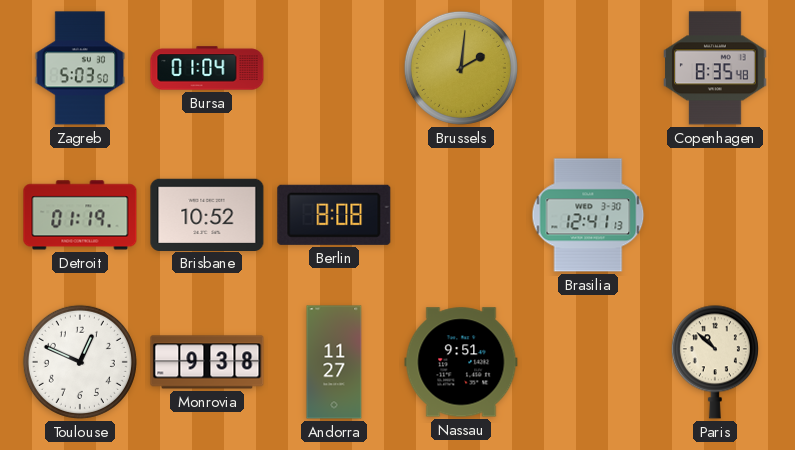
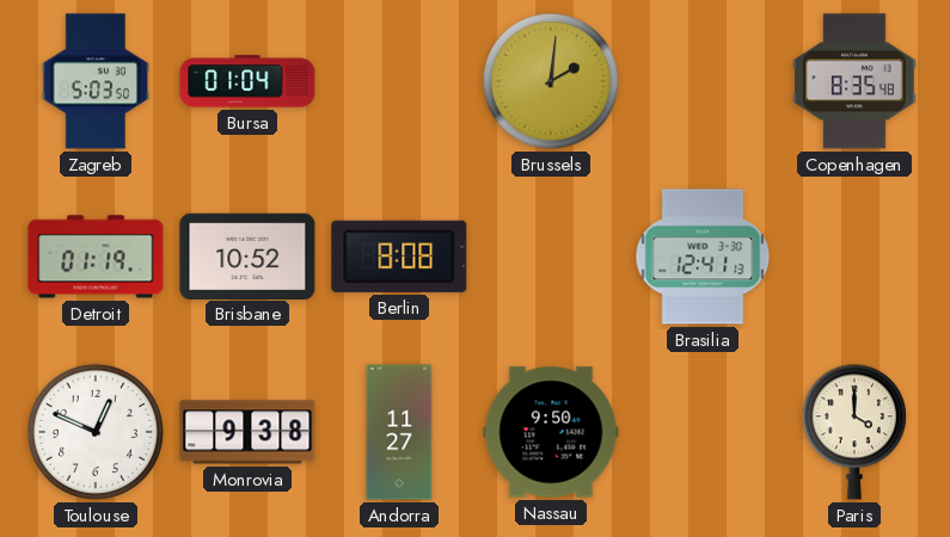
Nassau: 9:51 -> 9:50 (551, 432)
Paris: 10:52 -> 4:00 (854, 432)
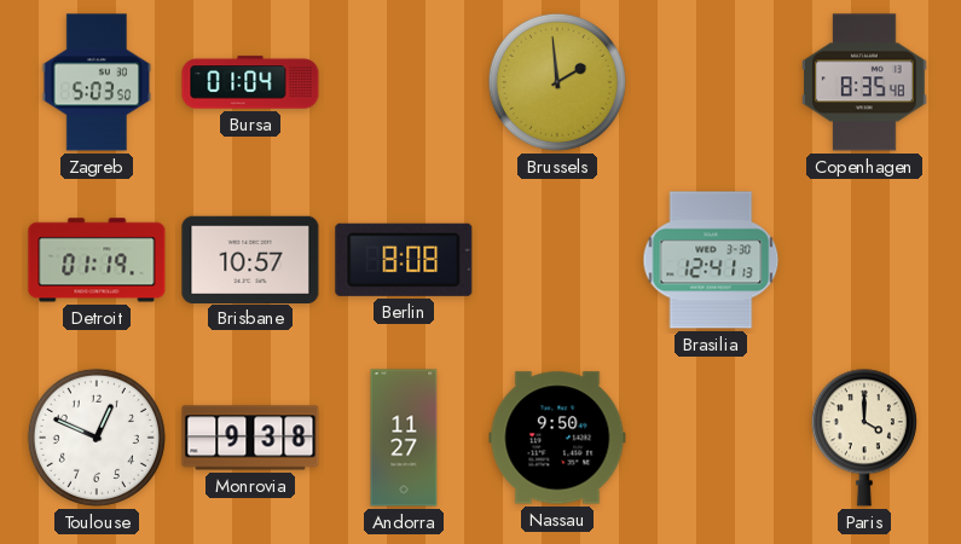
Brussels: 2:01 -> 1:59 (557, 82)
Brisbane: 10:52 -> 10:57 (250, 259)
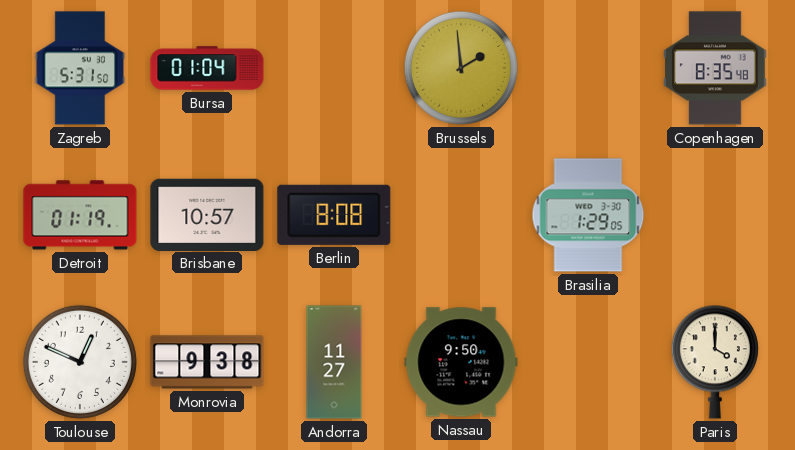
Zagreb: 5:03 -> 5:31 (80, 68)
Brasilia: 12:41 -> 1:29 (588, 215)
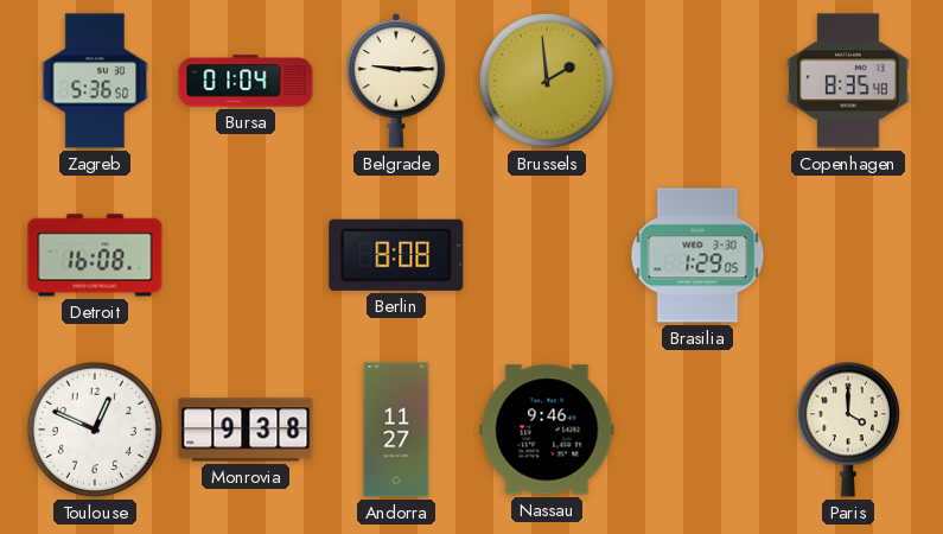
Zagreb: 5:31 -> 5:36 (95, 81)
Belgrade: none -> 9:15 (396, 81)
Detroit: 01:19 -> 16:08 (95, 255)
Brisbane: 10:57 -> none (207, 214)
Nassau: 9:50 -> 9:46 (547, 430)
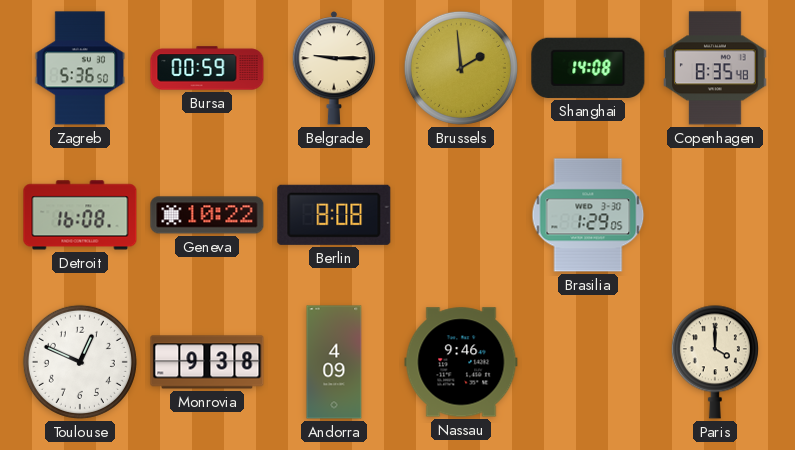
Bursa: 01:04 -> 00:59 (207, 68)
Shanghai: none -> 14:08 (588, 68)
Geneva: none -> 10:22 (207, 215)
Andorra: 11:27 -> 4:09 (334, 362)
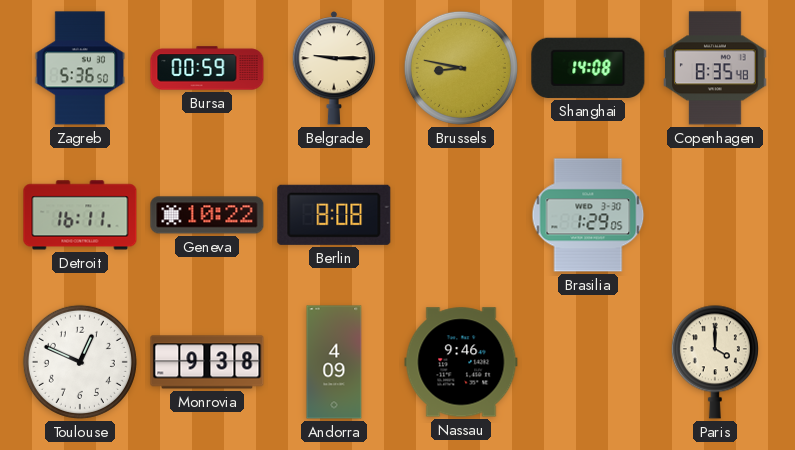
Brussels: 1:59 -> 8:47 (461, 68)
Detroit: 16:08 -> 16:11 (80, 215)
